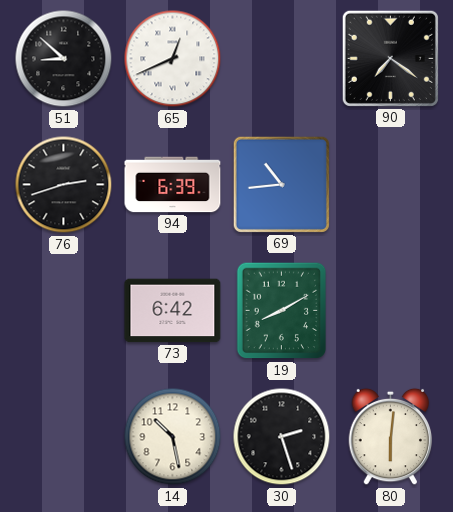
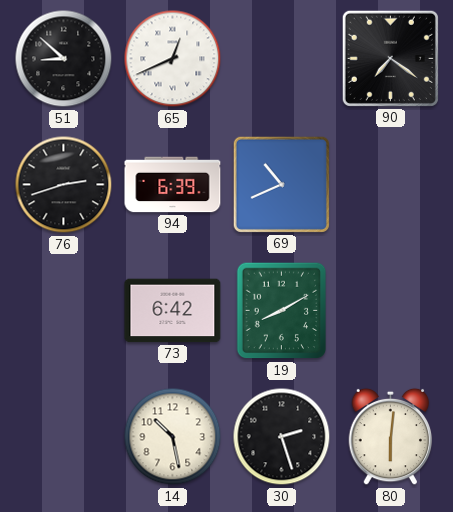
69: 10:44 -> 10:41 (281, 184)
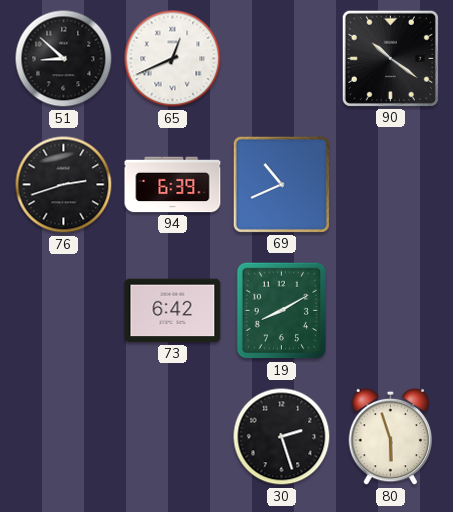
90: 7:21 -> 10:21 (390, 58)
14: 10:28 -> none (173, 437)
80: 6:01 -> 5:57 (391, 437)
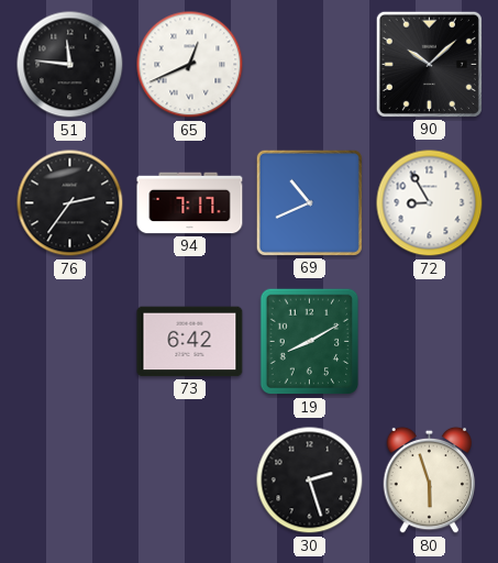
51: 8:52 -> 11:46 (70, 65)
90: 10:21 -> 10:08 (429, 64)
76: 2:42 -> 2:36 (70, 203)
94: 6:39 -> 7:17 (190, 203)
72: none -> 8:55 (430, 203)
